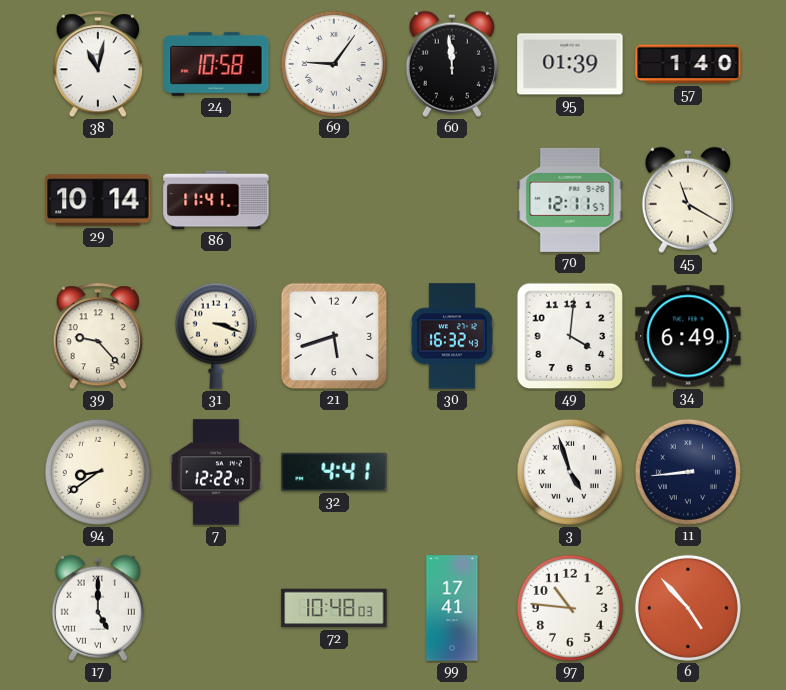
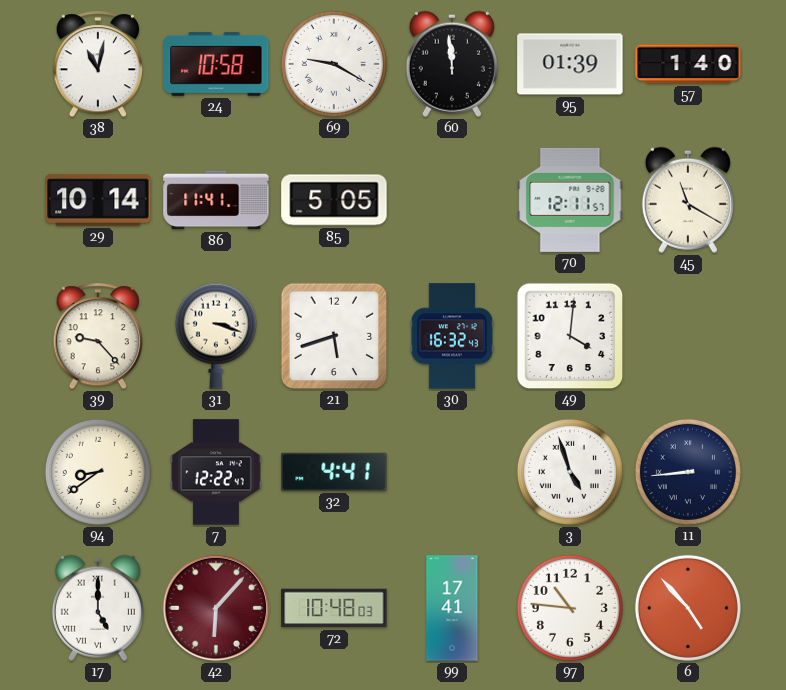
69: 9:06 -> 9:20 (334, 64)
85: none -> 5:05 (334, 200)
34: 6:49 -> none (688, 336)
42: none -> 6:07 (216, 608)
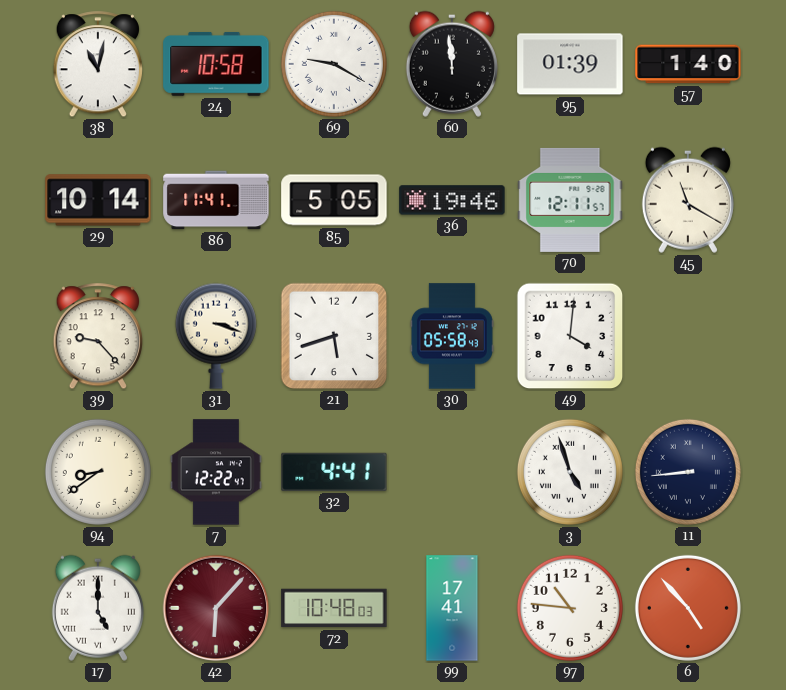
36: none -> 19:46 (452, 200)
30: 16:32 -> 05:58 (452, 336)
